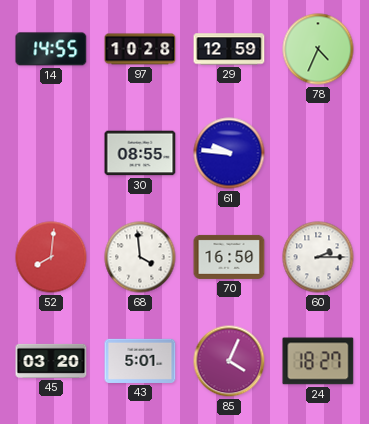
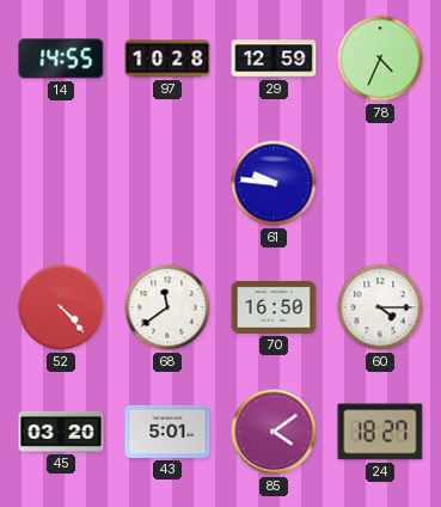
30: 08:55 -> none (140, 153)
52: 8:01 -> 4:23 (61, 307)
68: 3:59 -> 11:39 (167, 307)
60: 2:15 -> 4:15 (380, 307)
85: 4:04 -> 4:09 (274, 432)
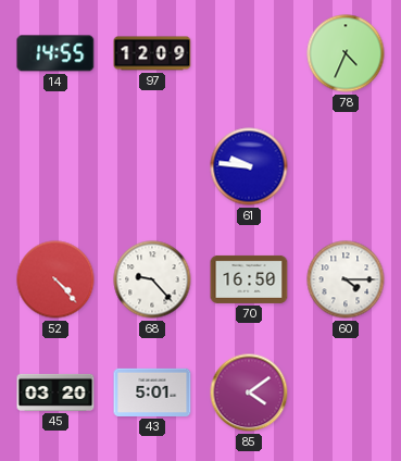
97: 10:28 -> 12:09 (152, 53)
29: 12:59 -> none (274, 59)
68: 11:39 -> 9:23 (152, 279)
24: 18:27 -> none (380, 432)
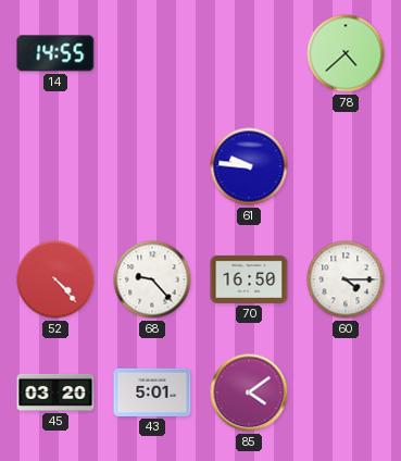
97: 12:09 -> none (152, 53)
78: 4:34 -> 4:38 (346, 53)
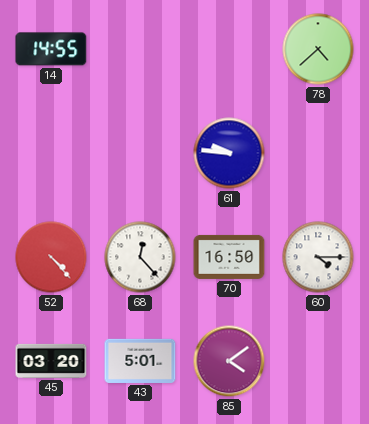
68: 9:23 -> 12:23 (140, 257)
